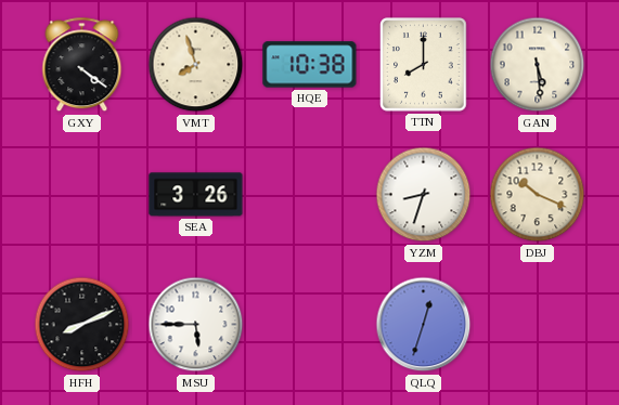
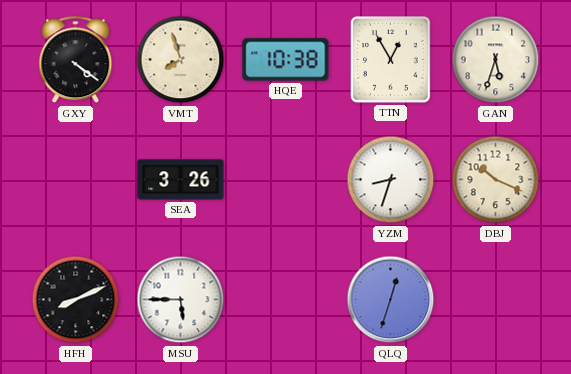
TTN: 8:00 -> 12:55 (391, 60)
GAN: 5:29 -> 5:33 (496, 60)
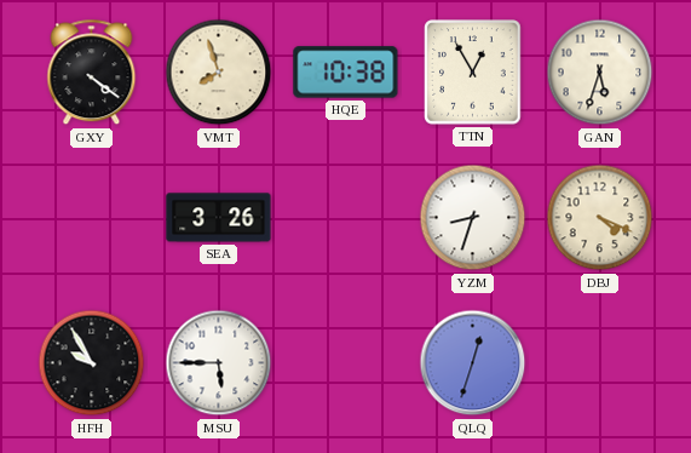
DBJ: 10:19 -> 4:19 (600, 218)
HFH: 8:11 -> 9:55 (92, 363)
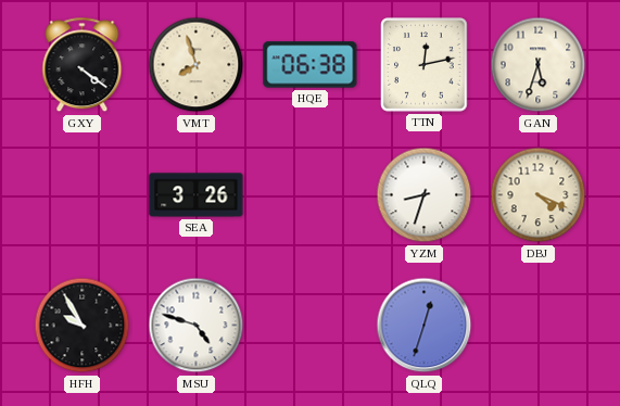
HQE: 10:38 -> 06:38 (311, 65)
TTN: 12:55 -> 12:13 (425, 65)
MSU: 5:45 -> 4:48 (197, 326)
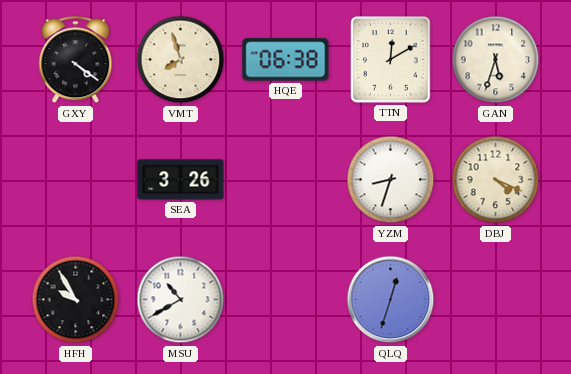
TTN: 12:13 -> 12:10 (391, 60)
MSU: 4:48 -> 10:40 (181, 300)
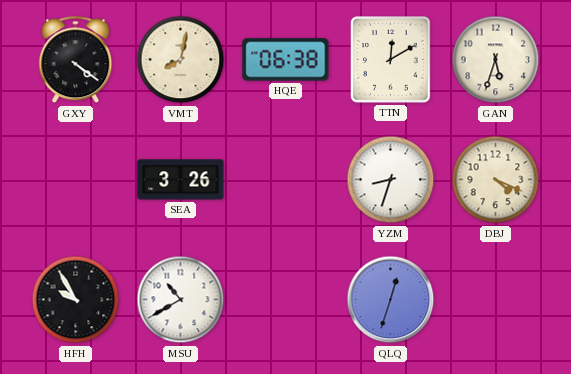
VMT: 7:57 -> 8:02 (181, 60)
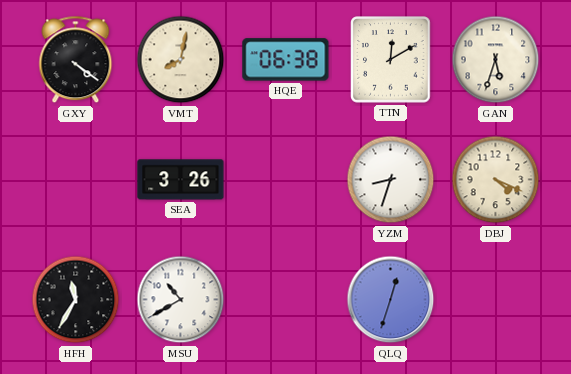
HFH: 9:55 -> 11:35 (76, 300)
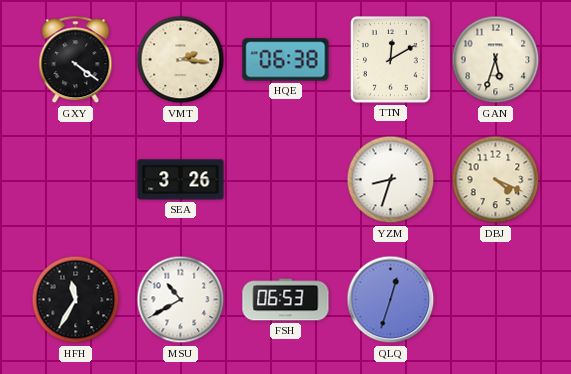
VMT: 8:02 -> 2:16 (181, 60)
FSH: none -> 06:53 (286, 300)
